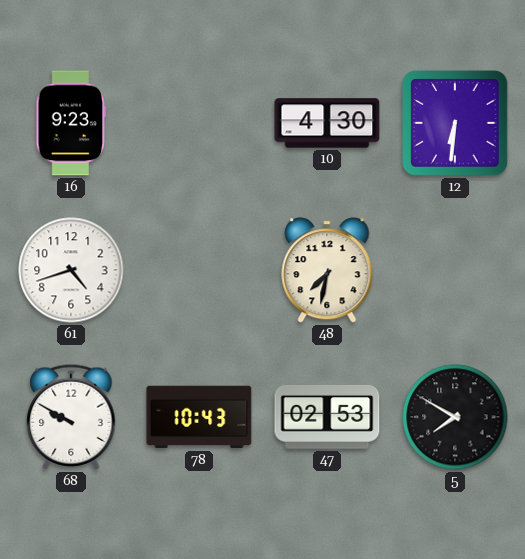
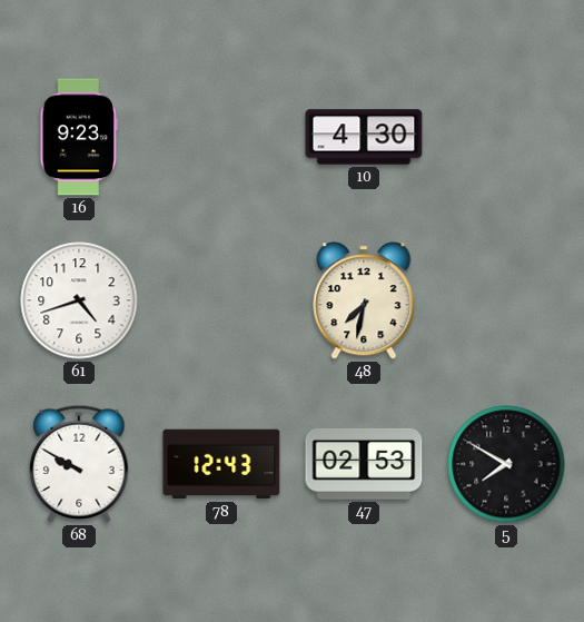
12: 6:31 -> none (455, 123)
78: 10:43 -> 12:43 (221, 464)
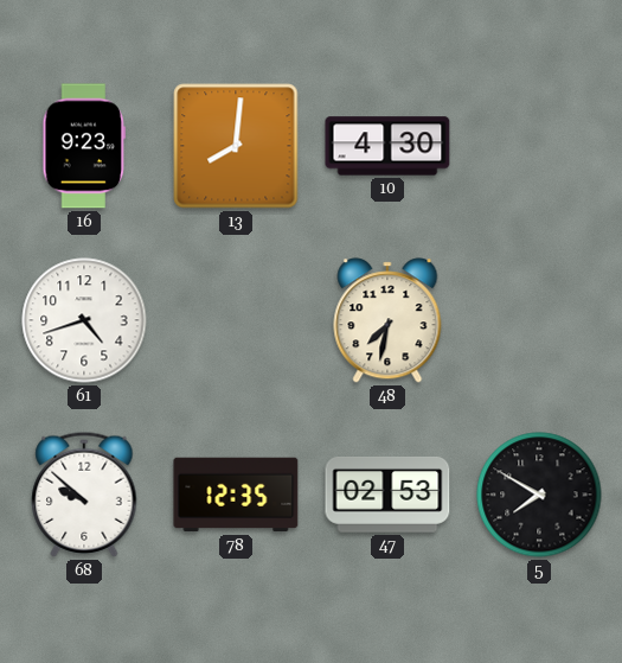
13: none -> 8:01 (236, 146)
68: 9:50 -> 9:52 (84, 495)
78: 12:43 -> 12:35 (236, 495)
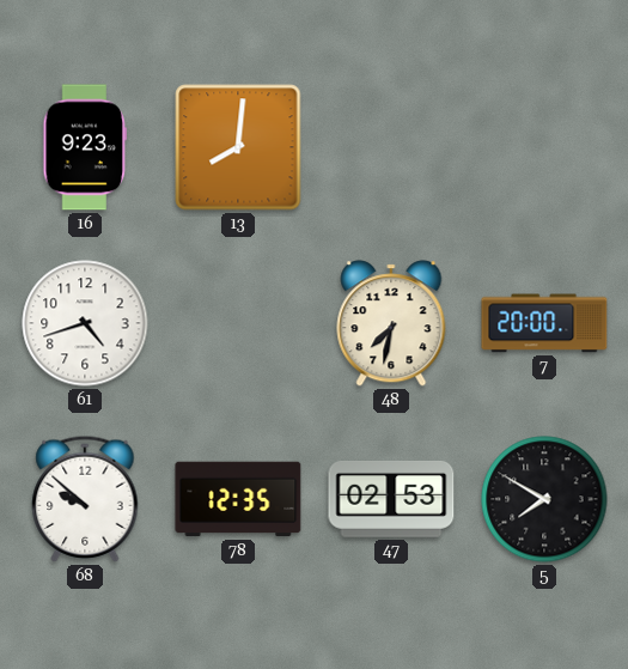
10: 4:30 -> none (387, 146)
7: none -> 20:00 (544, 323)
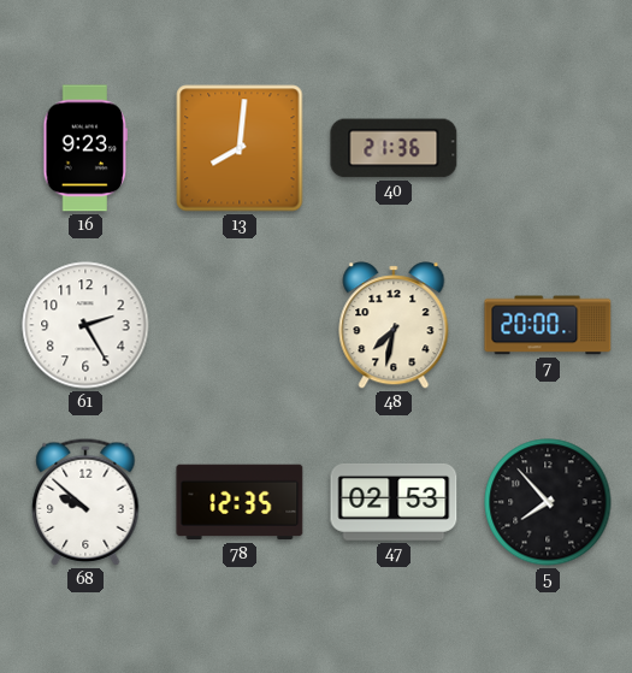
40: none -> 21:36 (394, 148)
61: 4:42 -> 2:25 (85, 325)
5: 7:50 -> 7:53 (548, 502)
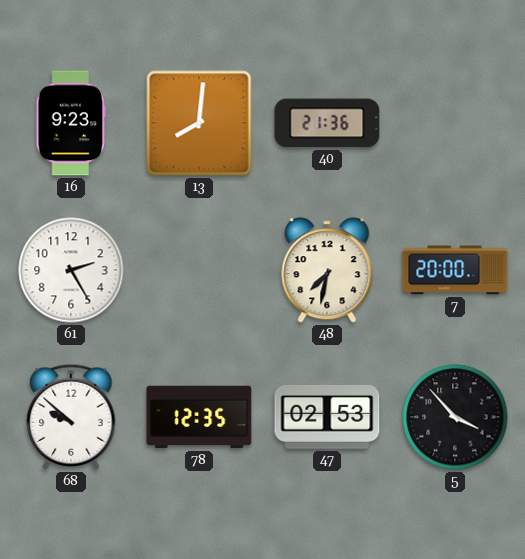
5: 7:53 -> 3:53 (455, 417)
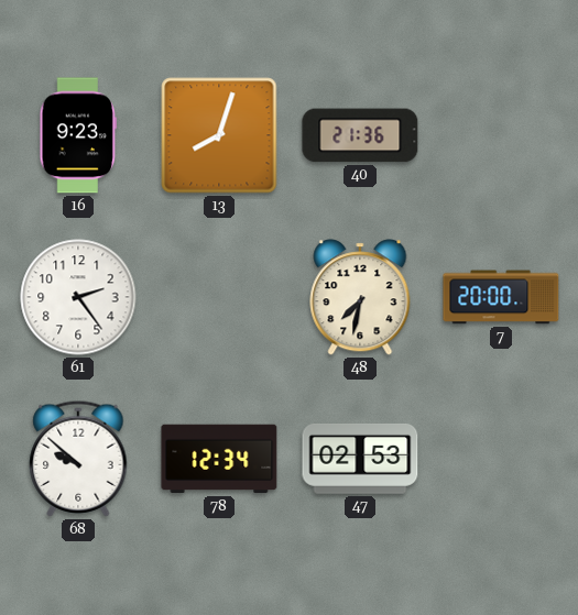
13: 8:01 -> 8:03 (219, 135)
61: 2:25 -> 2:24 (78, 297)
78: 12:35 -> 12:34 (219, 459)
5: 3:53 -> none (455, 417)
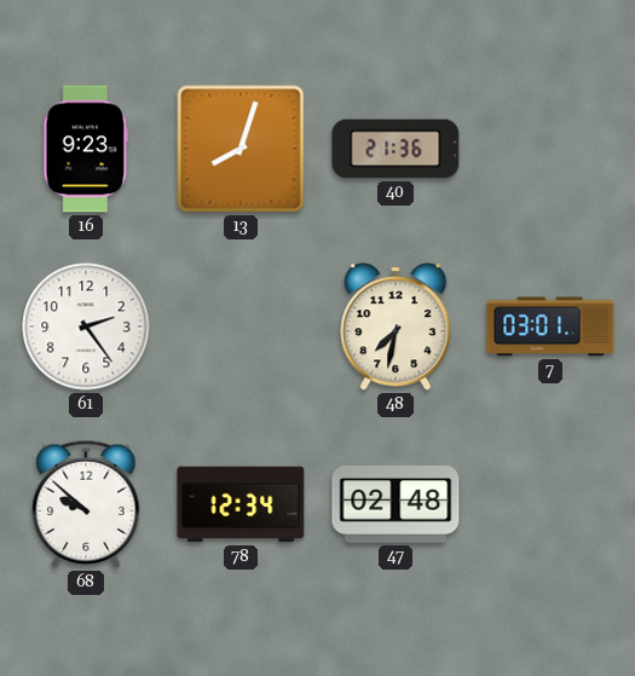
7: 20:00 -> 03:01 (550, 327)
47: 02:53 -> 02:48 (396, 504)
